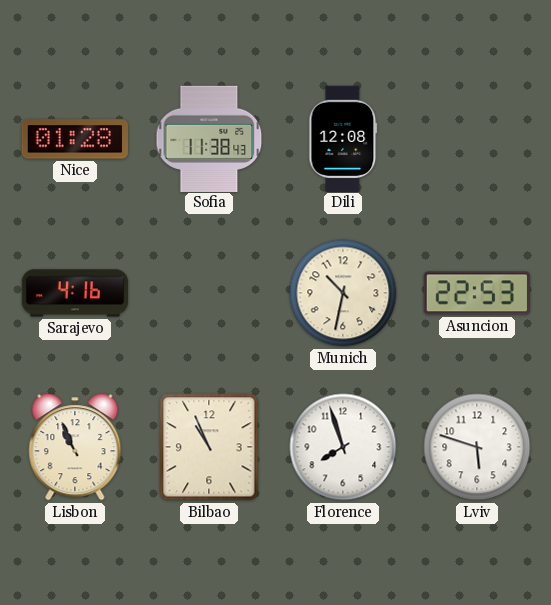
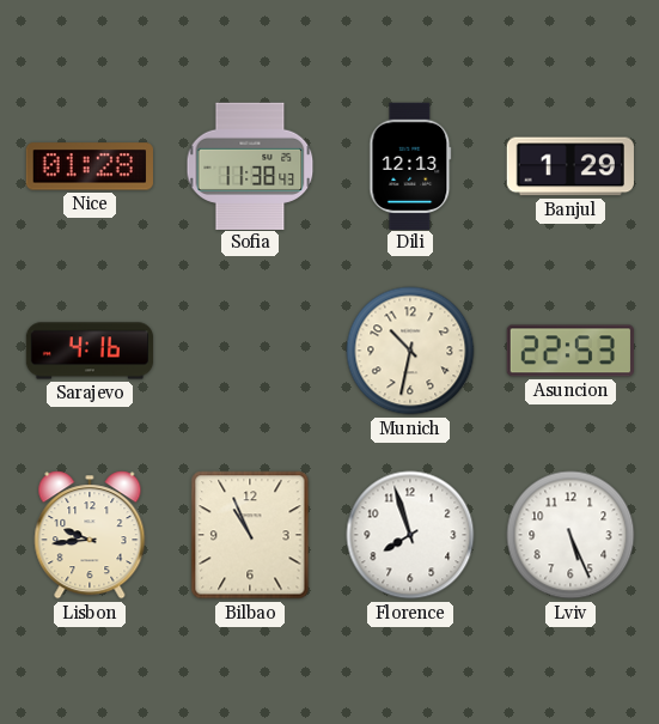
Dili: 12:08 -> 12:13 (410, 165)
Banjul: none -> 1:29 (569, 166)
Lisbon: 10:56 -> 9:44 (90, 535)
Lviv: 5:48 -> 5:26 (570, 535)
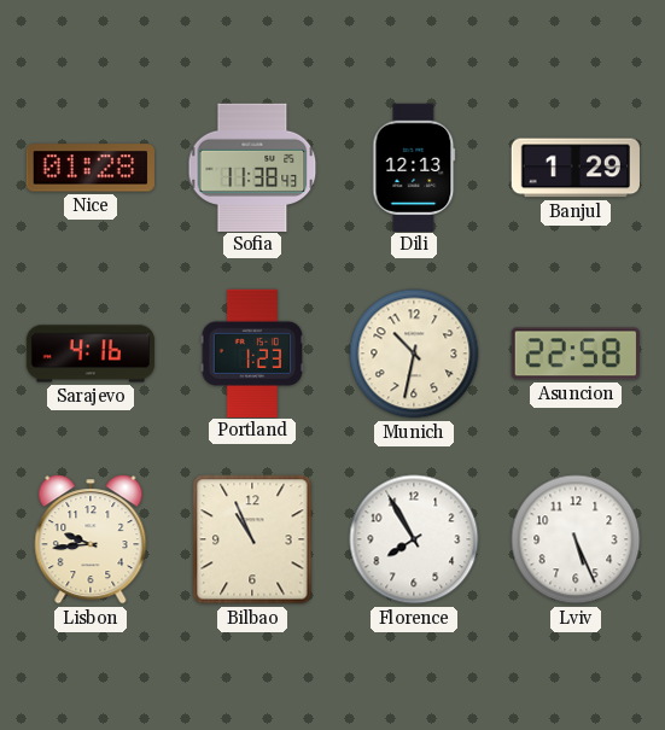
Portland: none -> 1:23 (252, 352)
Asuncion: 22:53 -> 22:58 (576, 354)
Florence: 7:57 -> 7:55 (414, 539)
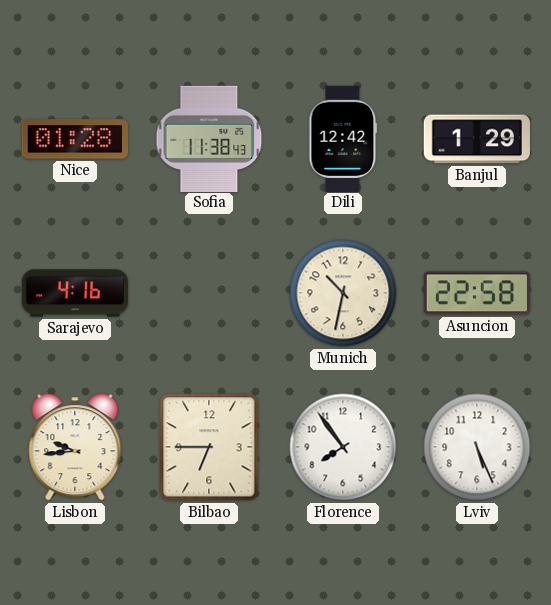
Dili: 12:13 -> 12:42 (343, 138)
Portland: 1:23 -> none (252, 352)
Bilbao: 10:56 -> 6:45 (209, 447)
Florence: 7:55 -> 7:54 (343, 447)
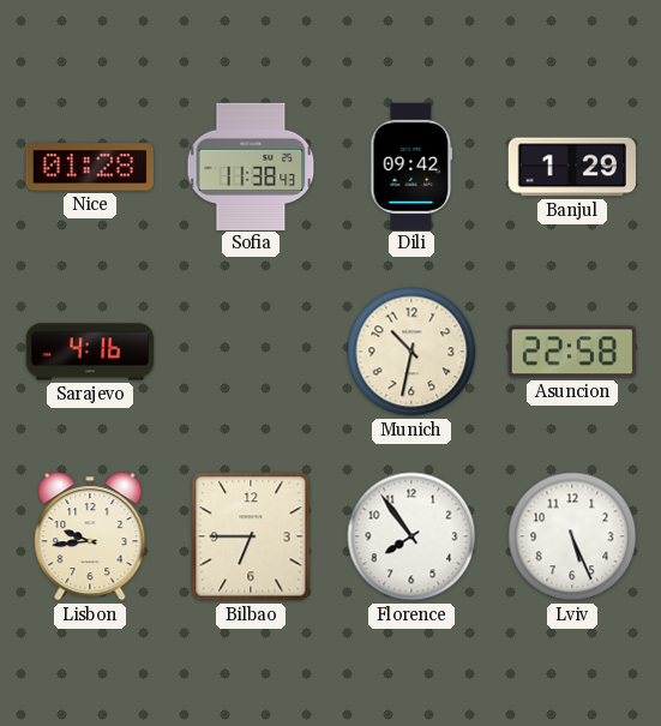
Dili: 12:42 -> 09:42 (411, 166)
